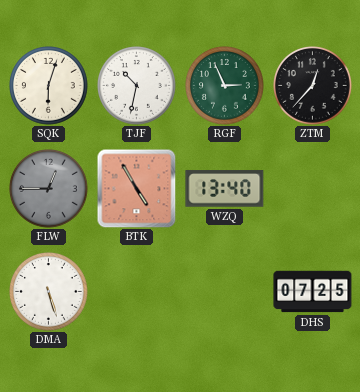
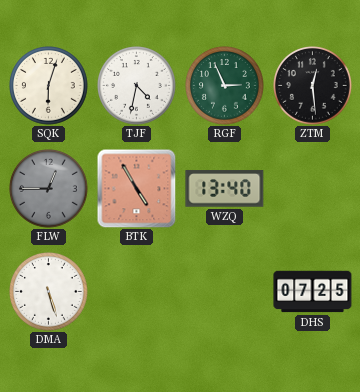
TJF: 10:32 -> 4:32 (137, 86)
ZTM: 12:37 -> 12:29 (313, 86)
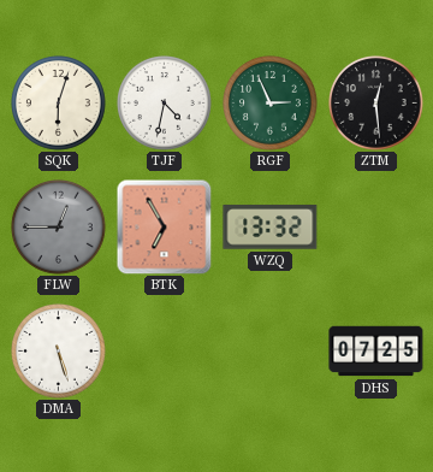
BTK: 4:55 -> 6:55 (164, 226)
WZQ: 13:40 -> 13:32 (271, 228)
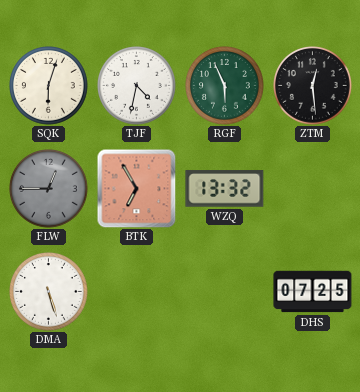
RGF: 2:56 -> 5:56 (225, 86)
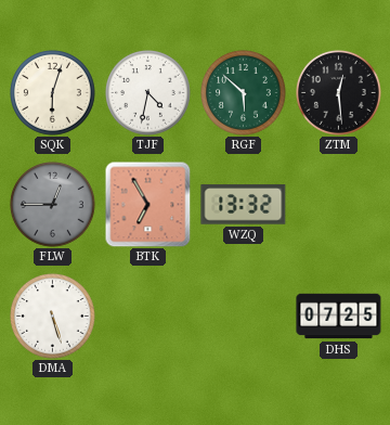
RGF: 5:56 -> 5:52 (244, 93)
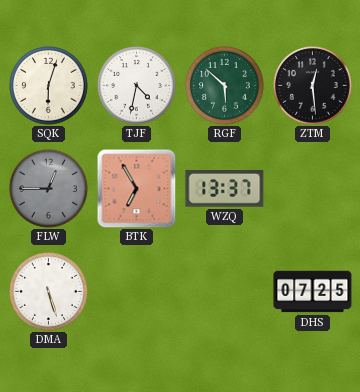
WZQ: 13:32 -> 13:37 (225, 189)
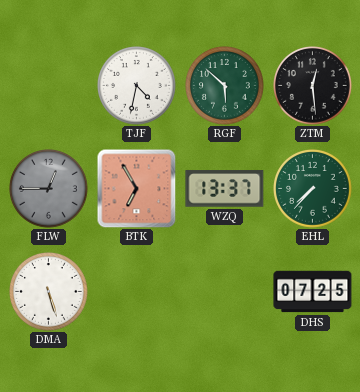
SQK: 6:03 -> none (49, 86)
EHL: none -> 7:37 (313, 189)
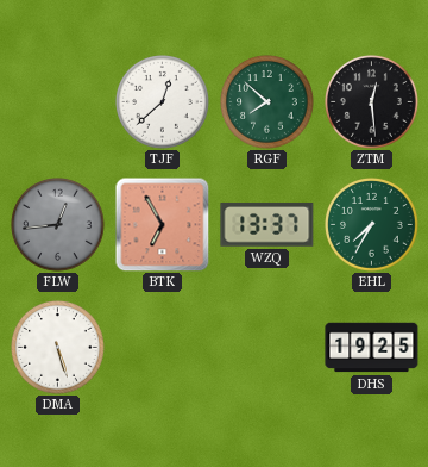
TJF: 4:32 -> 12:38 (163, 102)
RGF: 5:52 -> 7:52 (267, 102)
FLW: 12:45 -> 12:44 (58, 225)
EHL: 7:37 -> 7:35 (372, 225)
DHS: 07:25 -> 19:25 (372, 348)
